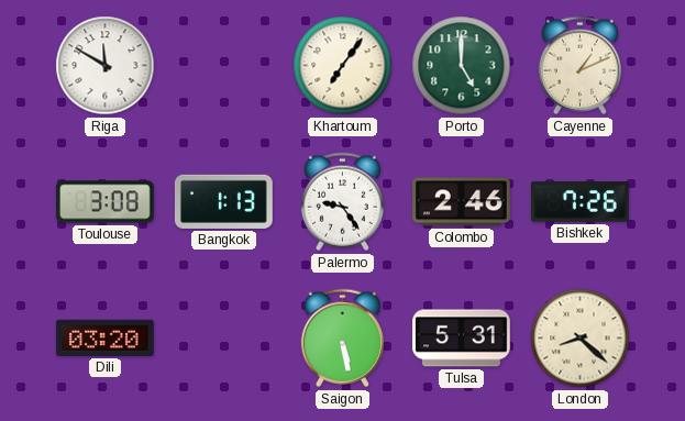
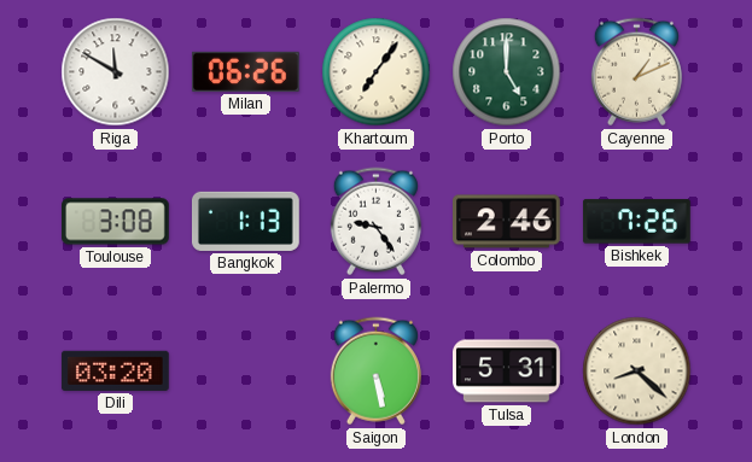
Milan: none -> 06:26 (245, 71)
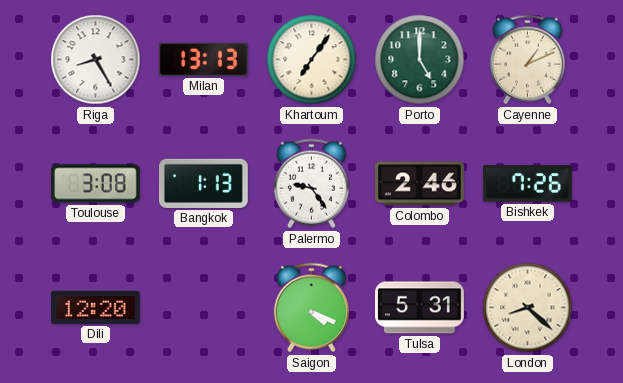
Riga: 11:50 -> 8:25 (96, 60)
Milan: 06:26 -> 13:13 (203, 59)
Dili: 03:20 -> 12:20 (95, 307)
Saigon: 5:28 -> 4:19 (311, 308)
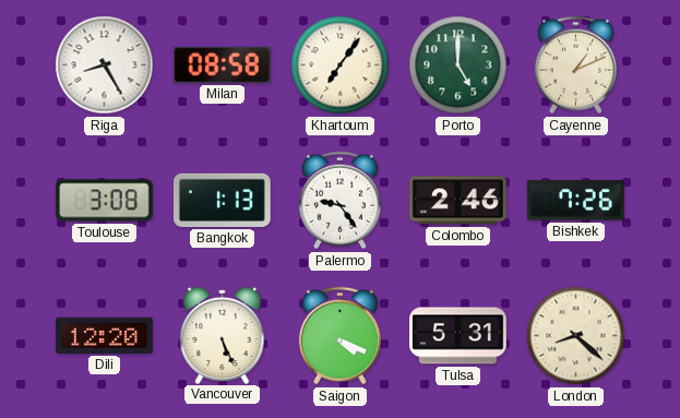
Milan: 13:13 -> 08:58 (222, 64)
Vancouver: none -> 5:26 (223, 335)
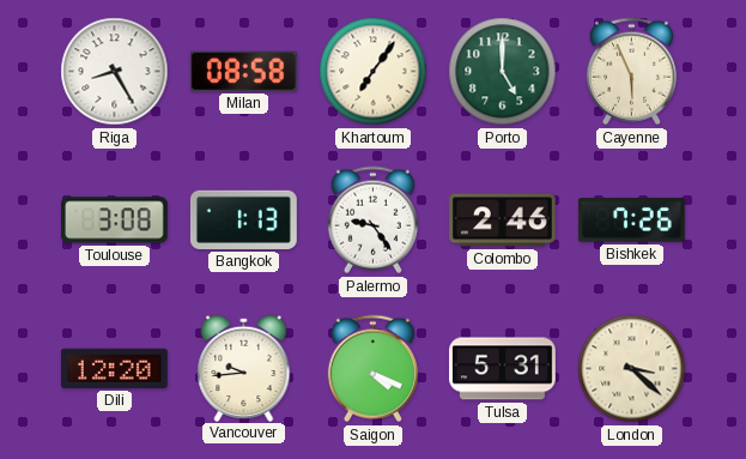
Cayenne: 1:11 -> 5:56 (631, 72)
Vancouver: 5:26 -> 9:44 (244, 368)
London: 8:22 -> 3:22 (632, 369)
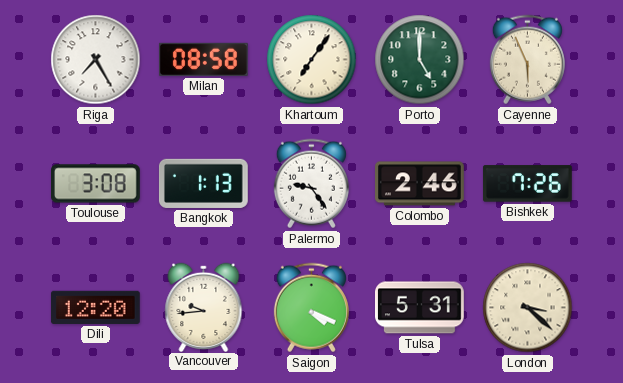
Riga: 8:25 -> 7:25 (96, 60)
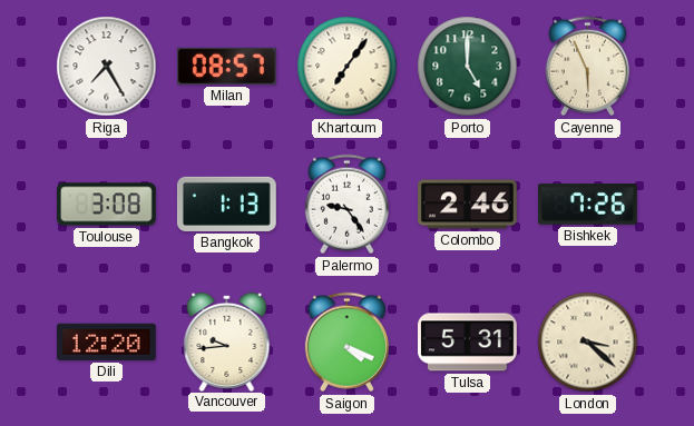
Milan: 08:58 -> 08:57 (226, 66)
